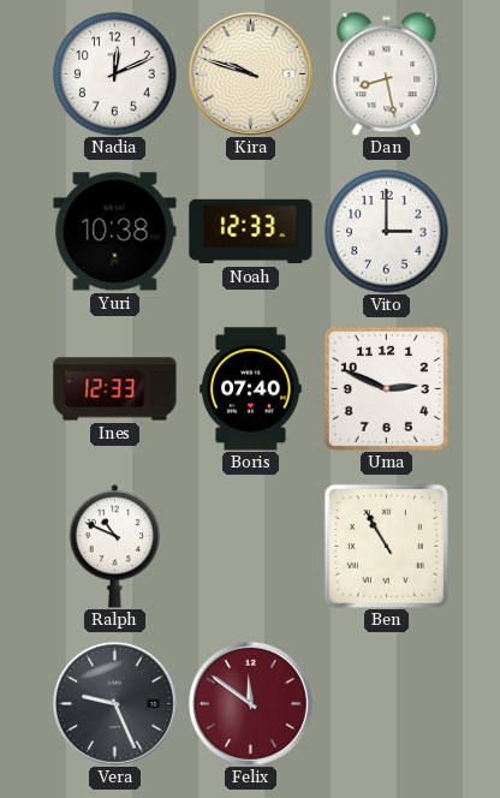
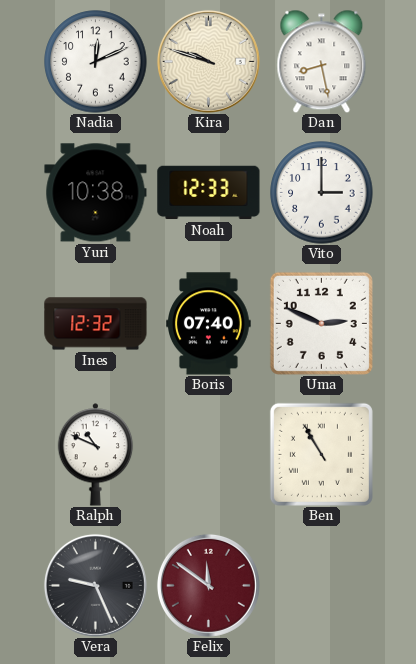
Ines: 12:33 -> 12:32 (96, 324)
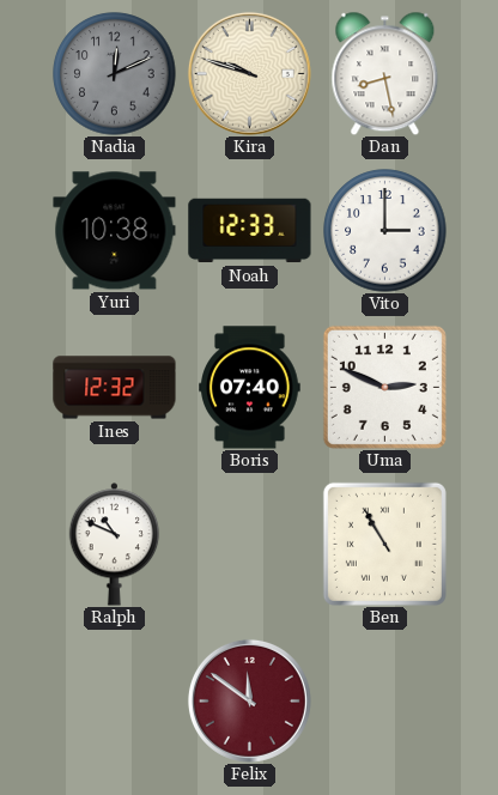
Nadia dial: white -> grey (115, 74)
Vera: 9:26 -> none (95, 585)
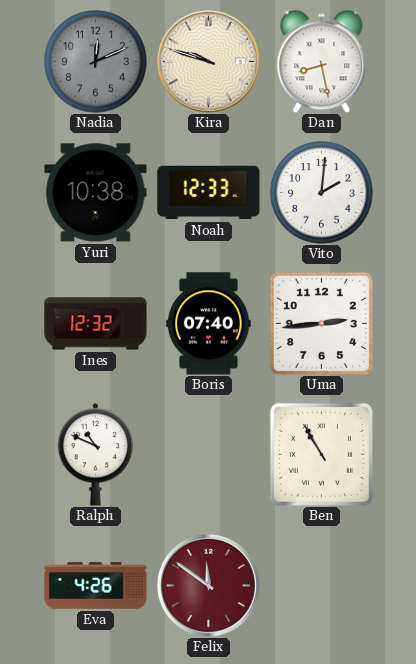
Vito: 3:00 -> 2:01 (322, 193)
Uma: 2:49 -> 2:44 (321, 323)
Eva: none -> 4:26 (96, 586)
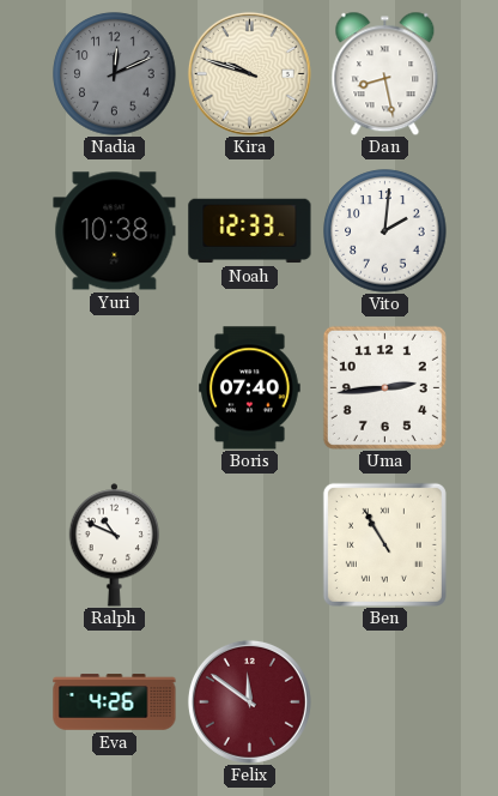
Ines: 12:32 -> none (96, 324)
